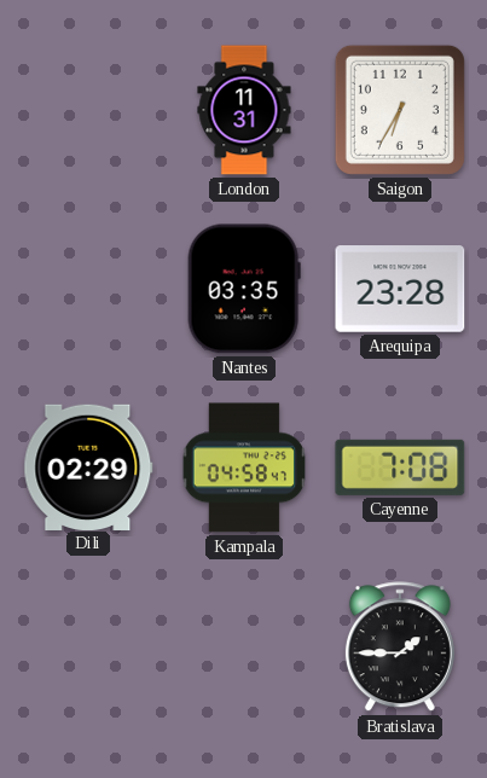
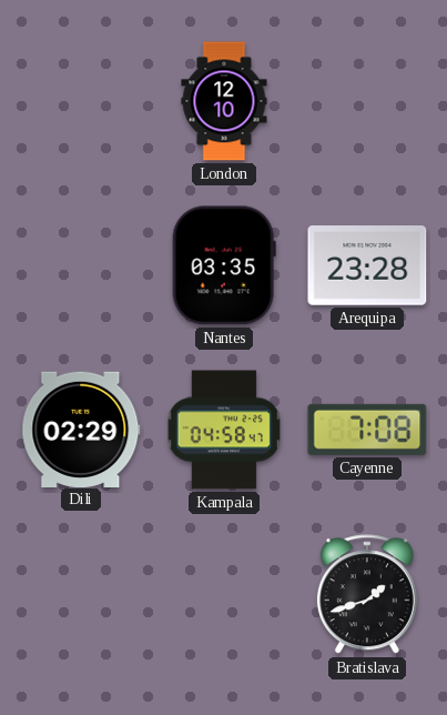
London: 11:31 -> 12:10 (224, 101)
Saigon: 6:35 -> none (400, 110)
Bratislava: 1:45 -> 1:42 (367, 595)
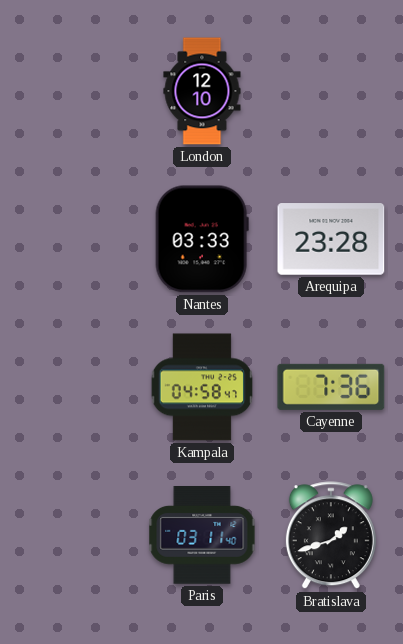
Nantes: 03:35 -> 03:33 (202, 239)
Dili: 02:29 -> none (81, 429)
Cayenne: 7:08 -> 7:36 (331, 387)
Paris: none -> 03:11 (202, 536)
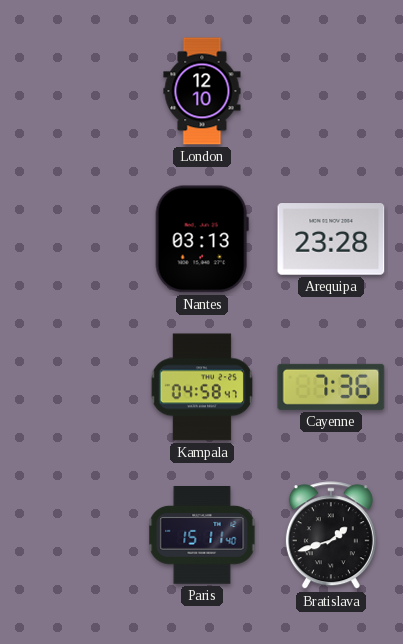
Nantes: 03:33 -> 03:13 (202, 239)
Paris: 03:11 -> 15:11 (202, 536)
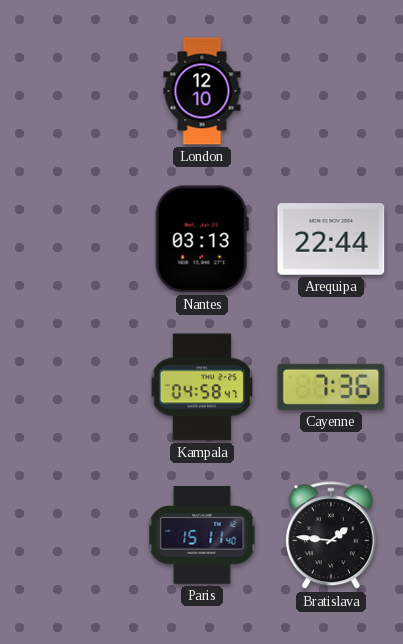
Arequipa: 23:28 -> 22:44 (331, 239)
Bratislava: 1:42 -> 1:46 (331, 536)
